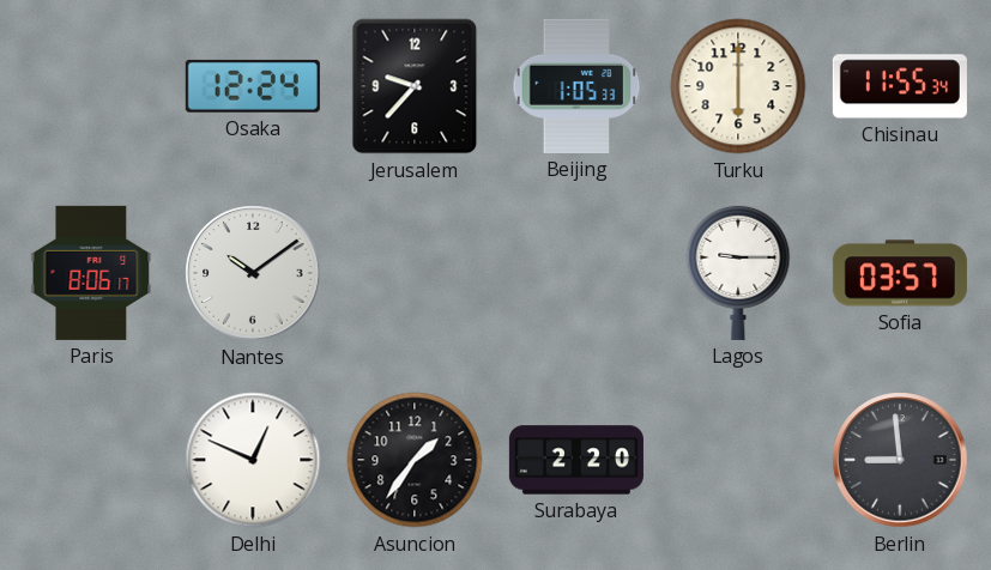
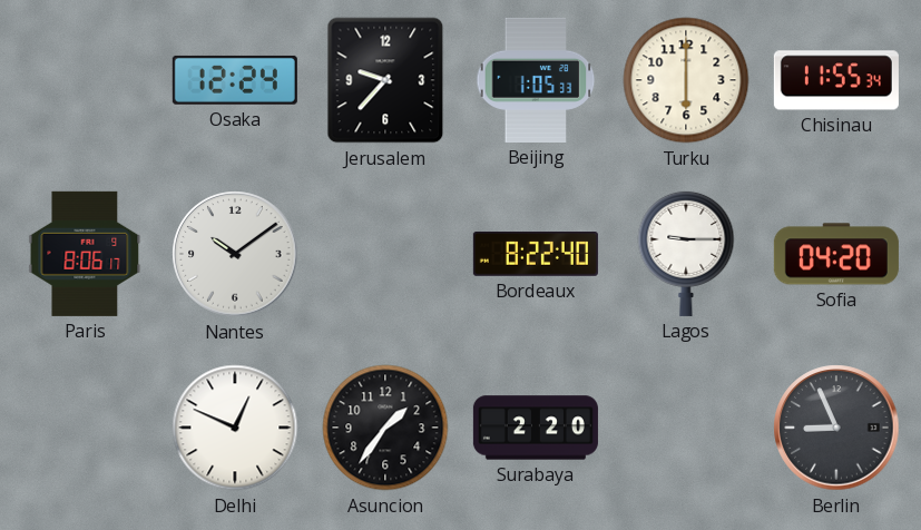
Bordeaux: none -> 8:22 (536, 255)
Sofia: 03:57 -> 04:20 (836, 254)
Berlin: 8:59 -> 8:56 (836, 428)
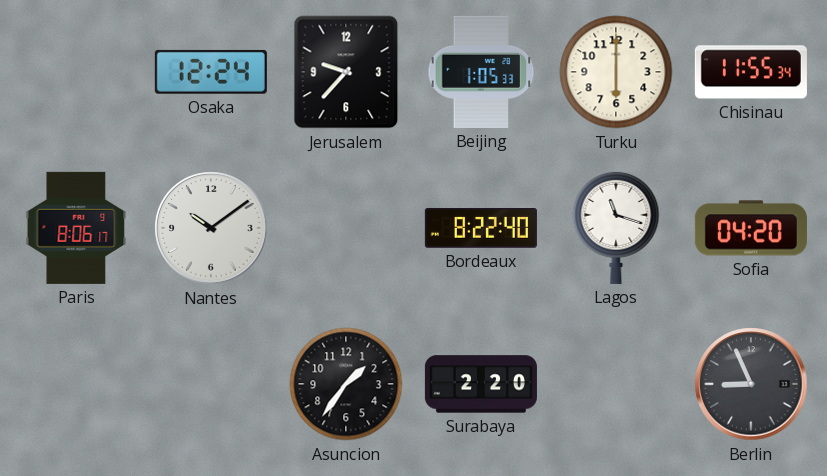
Lagos: 9:15 -> 11:18 (616, 227)
Delhi: 12:49 -> none (235, 428)
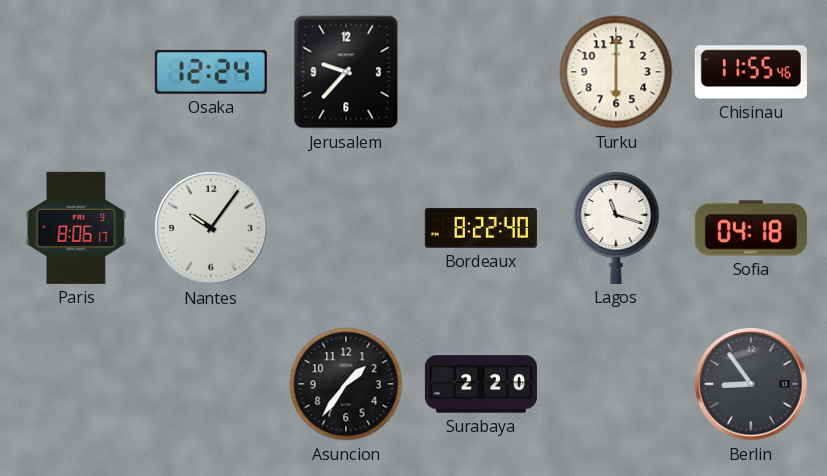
Beijing: 1:05 -> none (481, 72)
Chisinau: 11:55:34 -> 11:55:46 (751, 72)
Nantes: 10:09 -> 10:06 (211, 228)
Sofia: 04:20 -> 04:18 (751, 228)
Berlin: 8:56 -> 8:54 (751, 384)
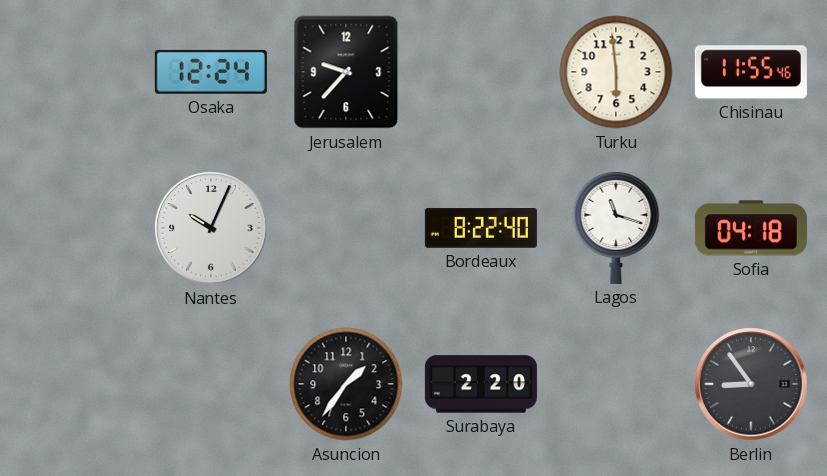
Turku: 6:00 -> 5:59 (616, 72)
Paris: 8:06 -> none (76, 228)
Nantes: 10:06 -> 10:04 (211, 228)
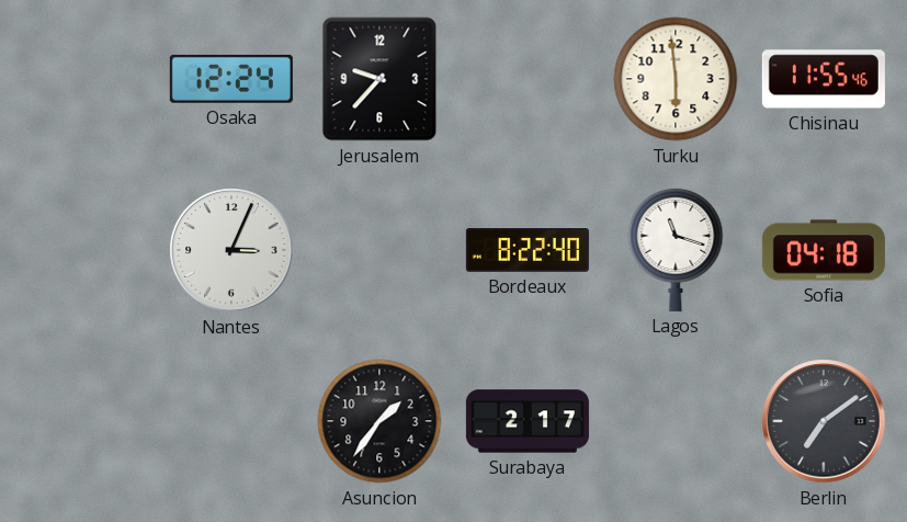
Nantes: 10:04 -> 3:04 (231, 250)
Surabaya: 2:20 -> 2:17 (528, 421)
Berlin: 8:54 -> 7:09 (824, 421)
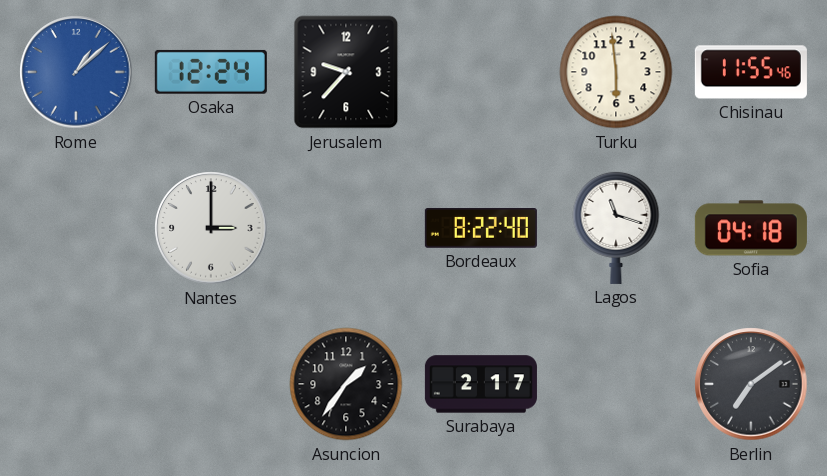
Rome: none -> 1:08 (76, 72)
Nantes: 3:04 -> 3:00 (211, 228)
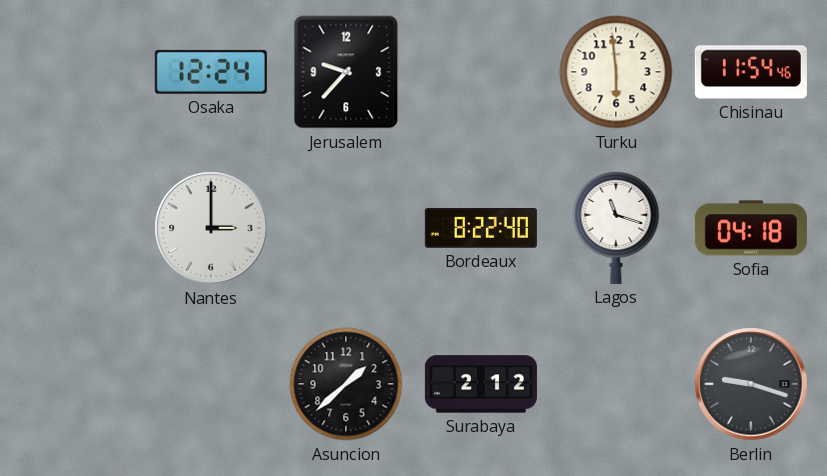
Rome: 1:08 -> none (76, 72)
Chisinau: 11:55 -> 11:54 (751, 72)
Asuncion: 1:36 -> 1:38 (346, 384)
Surabaya: 2:17 -> 2:12 (481, 384)
Berlin: 7:09 -> 9:18 (751, 384)
